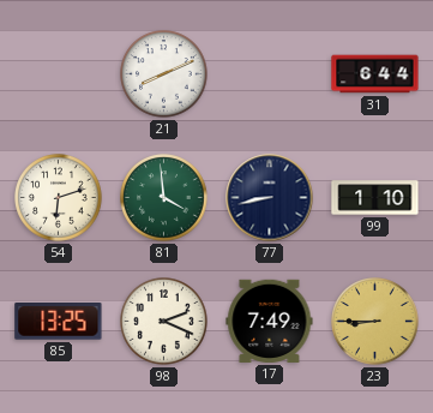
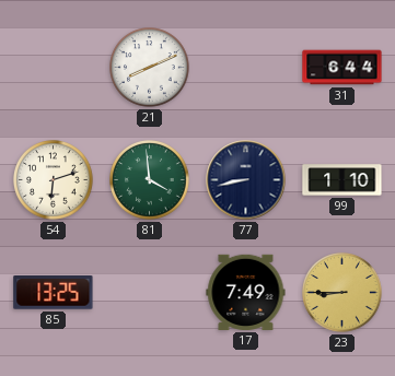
98: 2:19 -> none (164, 322)
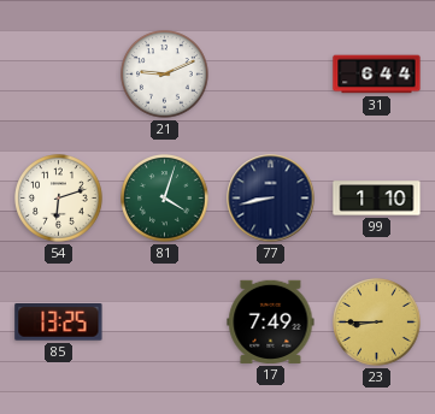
21: 8:11 -> 9:11 (165, 75)
81: 3:59 -> 4:03 (165, 199)
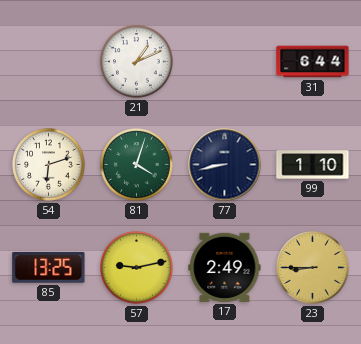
21: 9:11 -> 1:11 (137, 62)
57: none -> 9:13 (137, 268)
17: 7:49 -> 2:49 (225, 267)
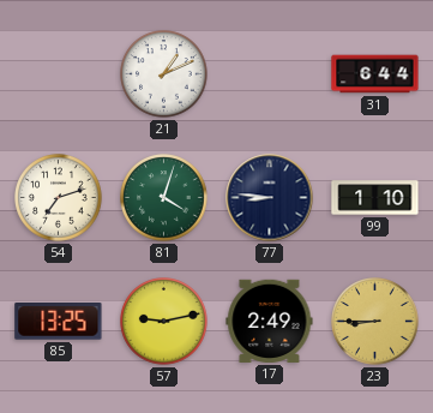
54: 6:12 -> 7:12 (59, 198)
77: 8:43 -> 8:46 (270, 198)
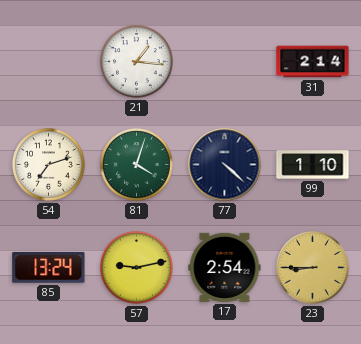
21: 1:11 -> 1:16 (137, 62)
31: 6:44 -> 2:14 (313, 62)
77: 8:46 -> 4:22 (225, 165)
85: 13:25 -> 13:24 (49, 268)
17: 2:49 -> 2:54 (225, 267)
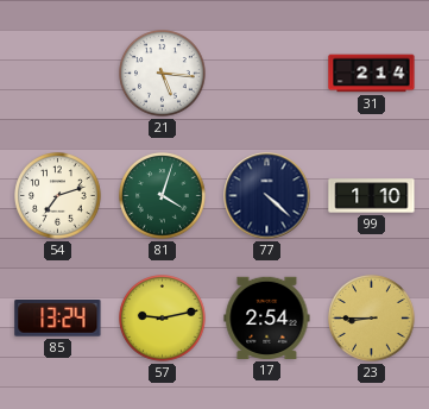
21: 1:16 -> 5:16 (163, 74)
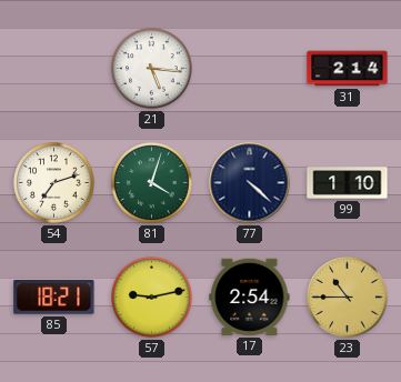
85: 13:24 -> 18:21 (54, 298)
23: 8:45 -> 10:45 (348, 298)
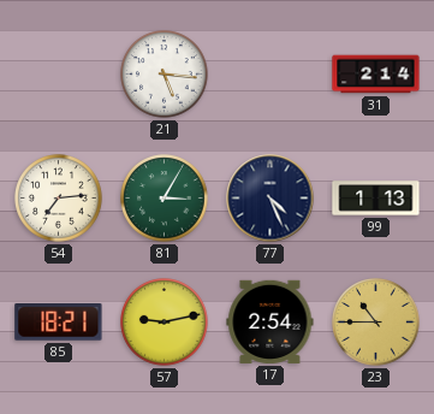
54: 7:12 -> 7:14 (59, 199)
81: 4:03 -> 3:05 (165, 199)
77: 4:22 -> 4:26 (270, 199)
99: 1:10 -> 1:13 (376, 199)
